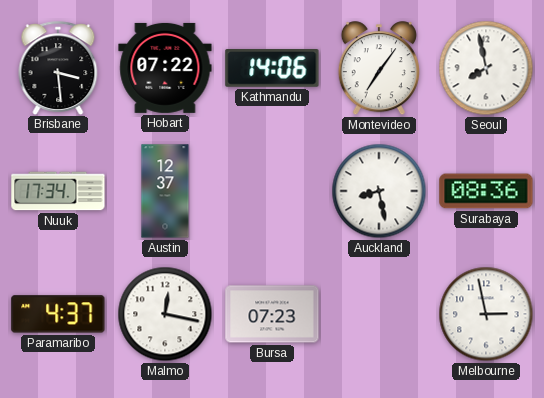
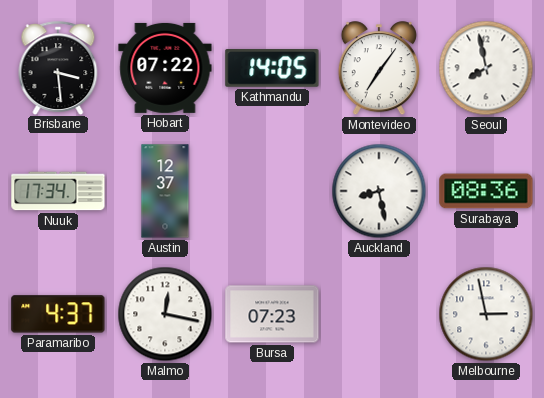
Kathmandu: 14:06 -> 14:05 (272, 69)
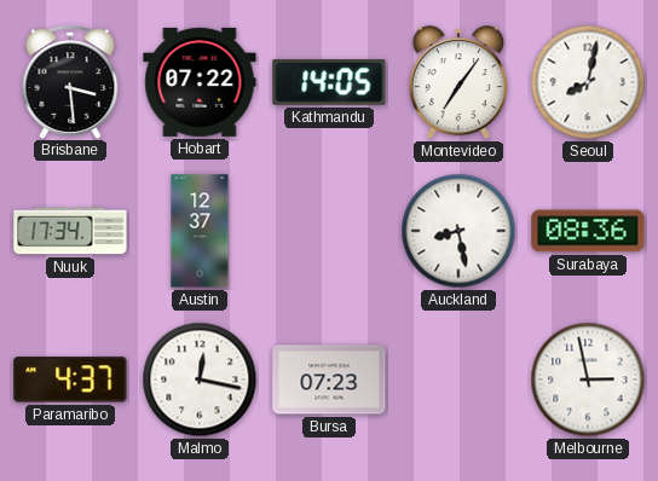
Seoul: 7:58 -> 8:02 (588, 82)
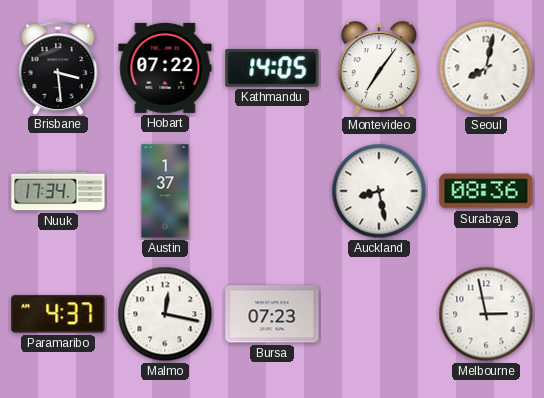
Austin: 12:37 -> 1:37 (165, 191)
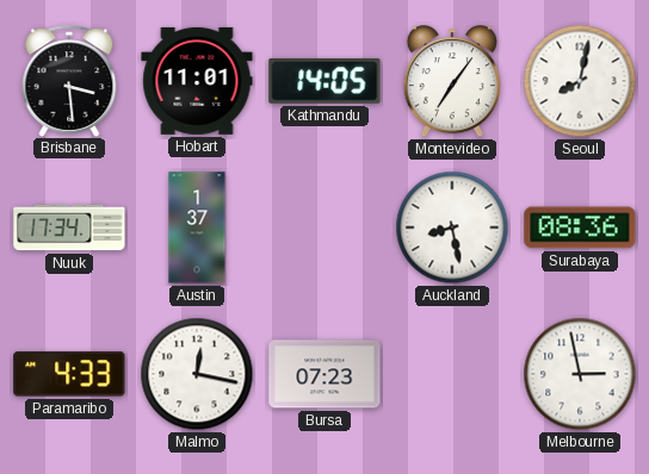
Hobart: 07:22 -> 11:01 (197, 81)
Paramaribo: 4:37 -> 4:33 (69, 374)
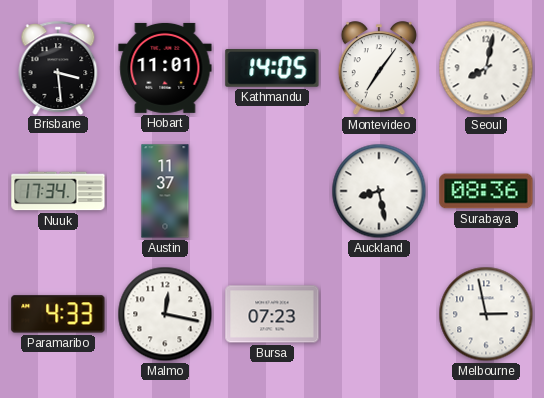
Austin: 1:37 -> 11:37 (165, 191)
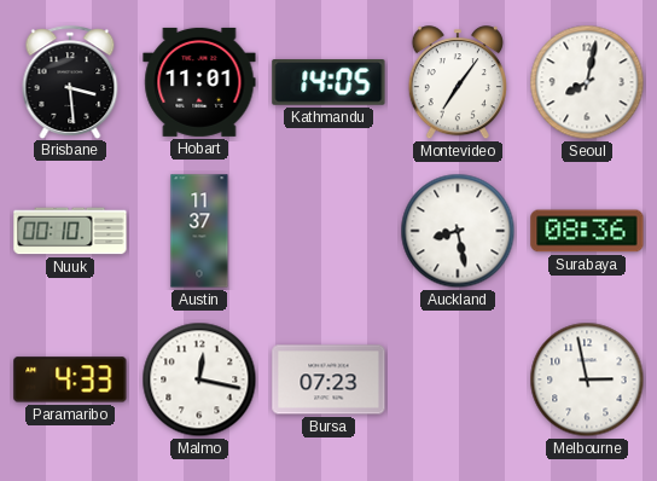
Nuuk: 17:34 -> 00:10 (70, 231)
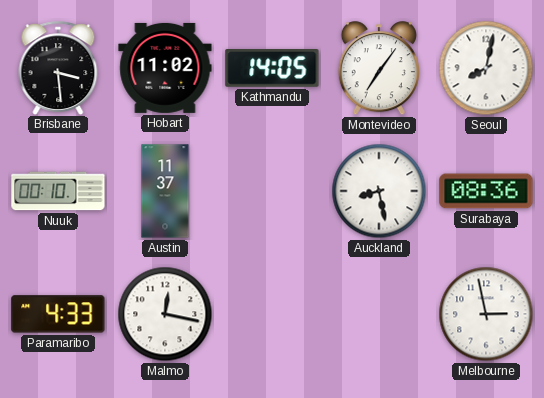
Hobart: 11:01 -> 11:02 (165, 68)
Bursa: 07:23 -> none (328, 379)
